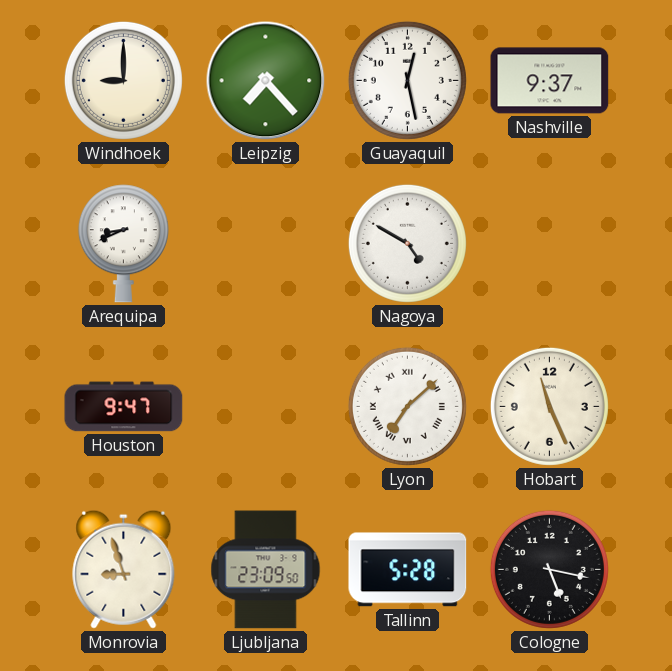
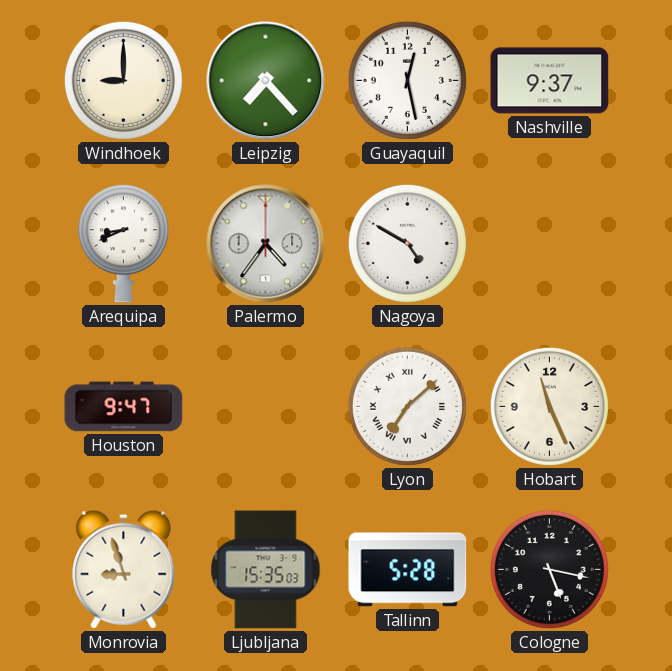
Palermo: none -> 4:36 (266, 244)
Ljubljana: 23:09 -> 15:35 (266, 570)
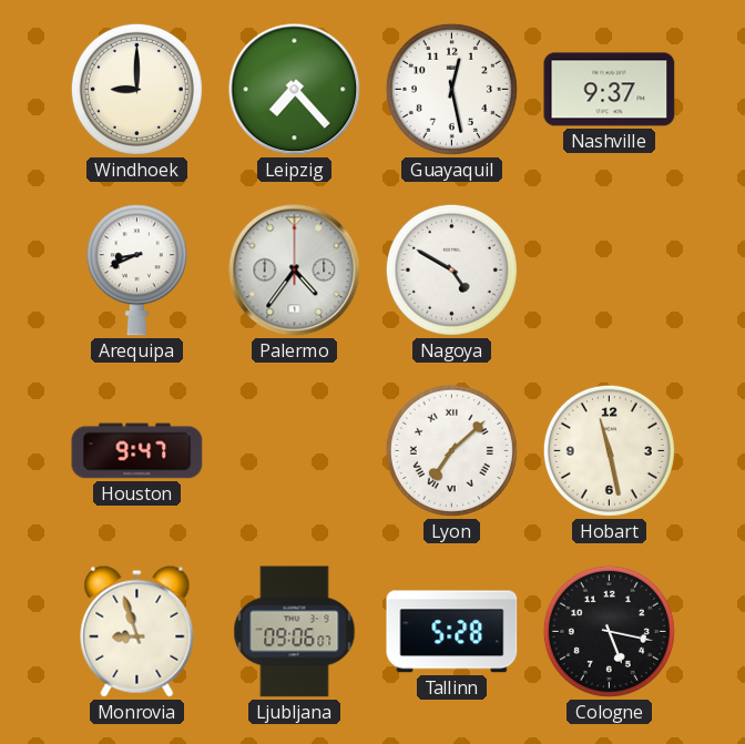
Hobart: 11:26 -> 11:28 (609, 450)
Ljubljana: 15:35 -> 09:06 (295, 632)
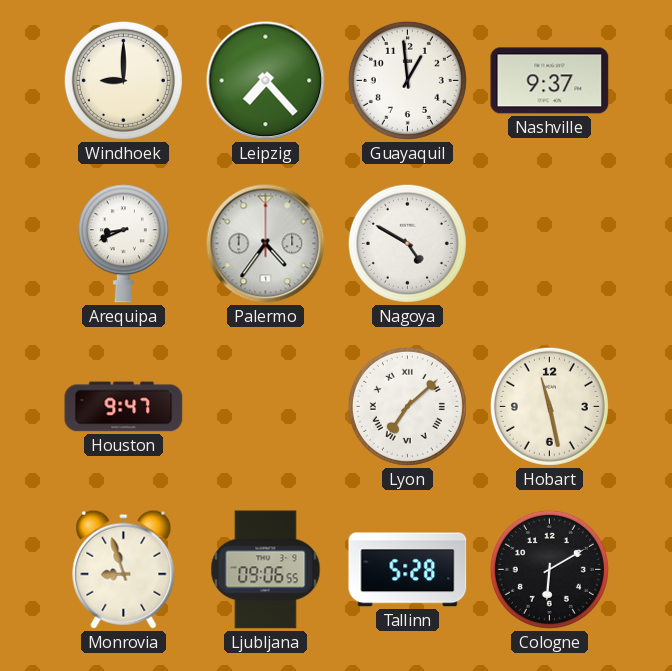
Guayaquil: 12:28 -> 12:59 (407, 80)
Ljubljana: 09:06:07 -> 09:06:55 (266, 570)
Cologne: 5:17 -> 6:10 (549, 569)
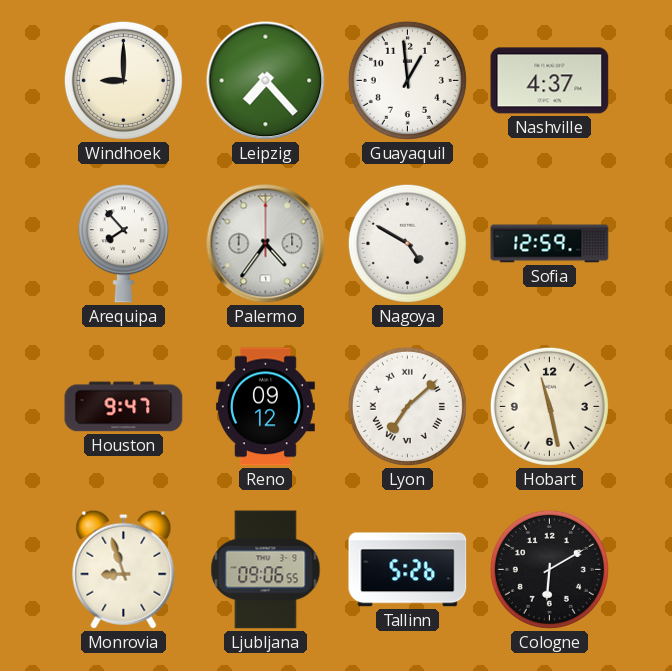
Nashville: 9:37 -> 4:37 (550, 81)
Arequipa: 8:41 -> 7:53 (123, 244)
Sofia: none -> 12:59 (550, 244)
Reno: none -> 09:12 (265, 407)
Tallinn: 5:28 -> 5:26 (408, 570)
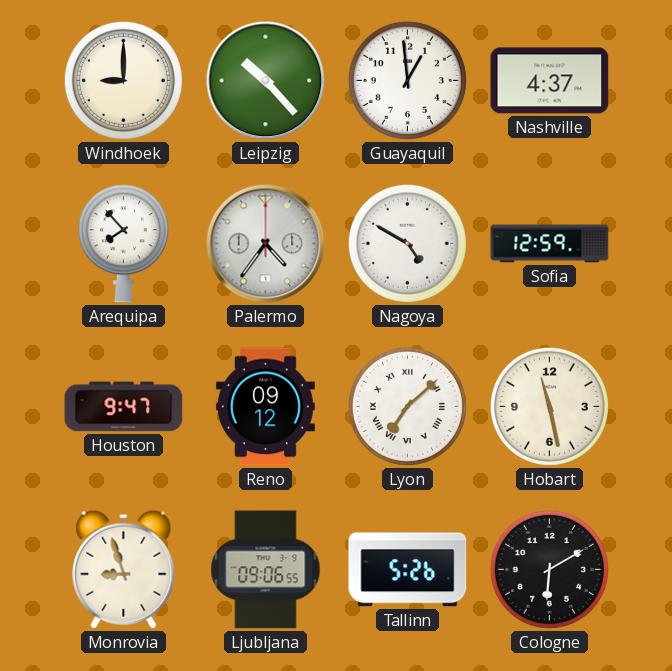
Leipzig: 7:23 -> 10:23 (266, 81)
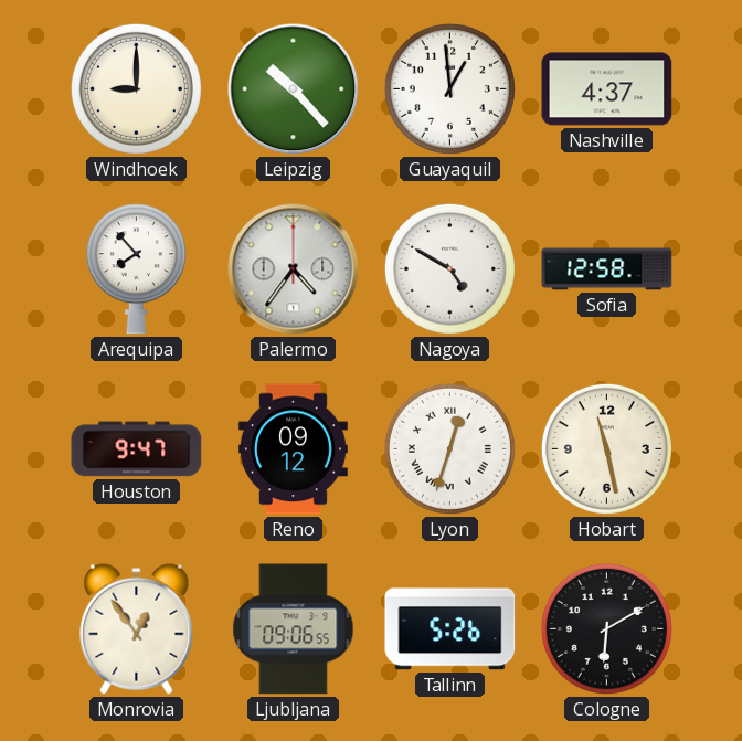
Sofia: 12:59 -> 12:58 (607, 269)
Lyon: 7:08 -> 12:33 (449, 448)
Monrovia: 8:57 -> 12:54 (137, 628)
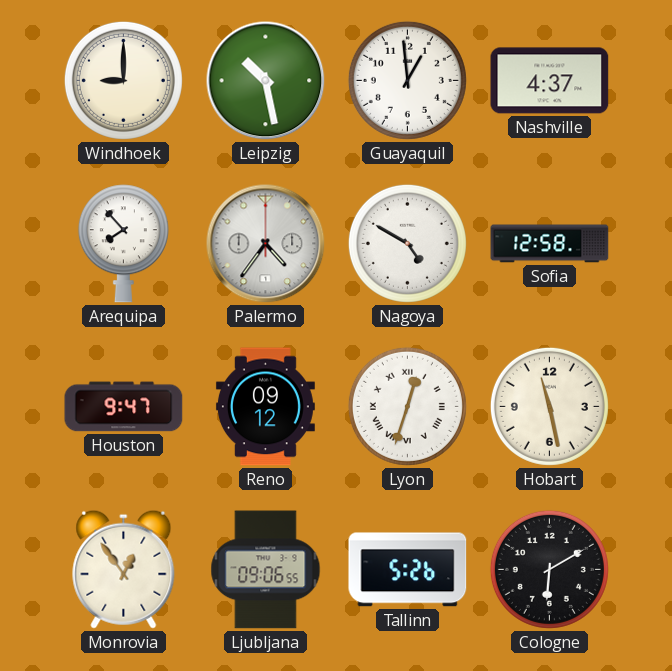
Leipzig: 10:23 -> 10:28 (266, 81)
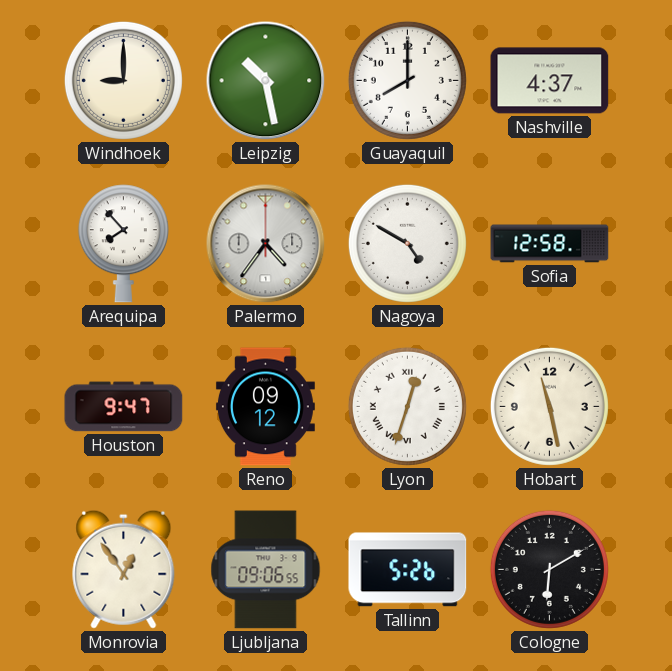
Guayaquil: 12:59 -> 8:00 (407, 80)
